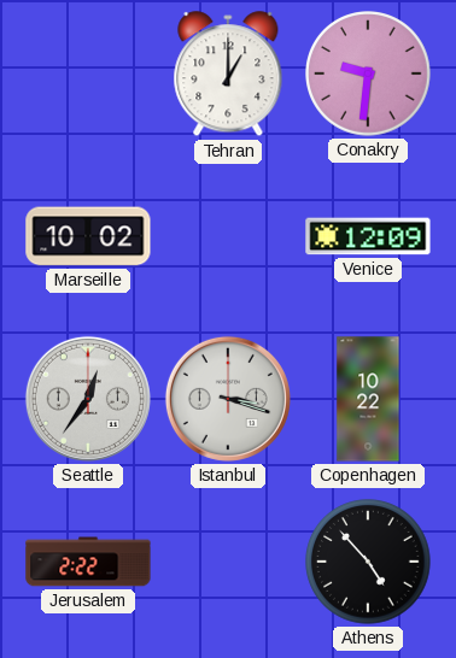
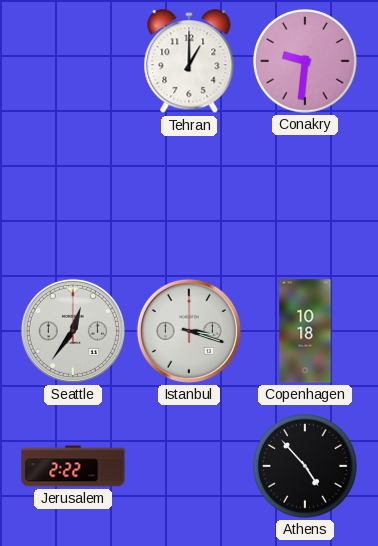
Marseille: 10:02 -> none (88, 236)
Venice: 12:09 -> none (368, 236)
Copenhagen: 10:22 -> 10:18 (305, 331)
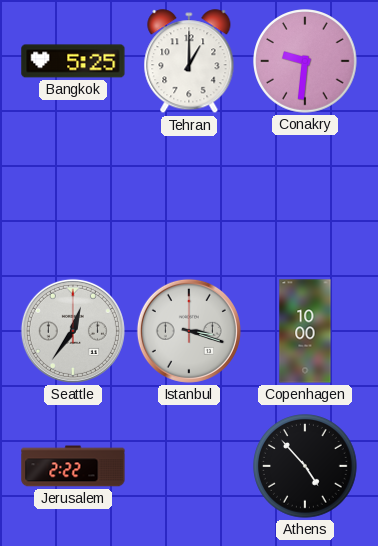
Bangkok: none -> 5:25 (73, 61)
Copenhagen: 10:18 -> 10:00 (305, 331)
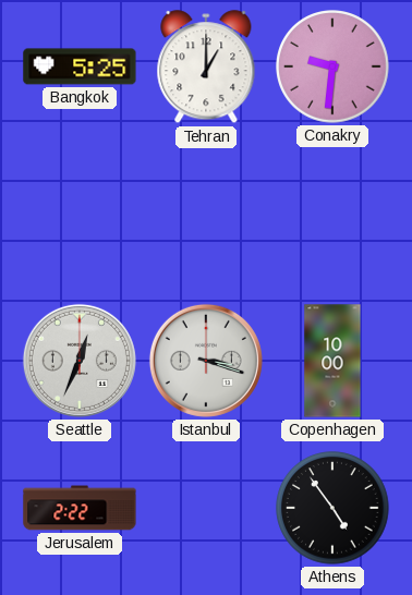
Seattle: 12:36 -> 12:34 (80, 361)
Athens: 4:53 -> 4:54 (332, 508)
